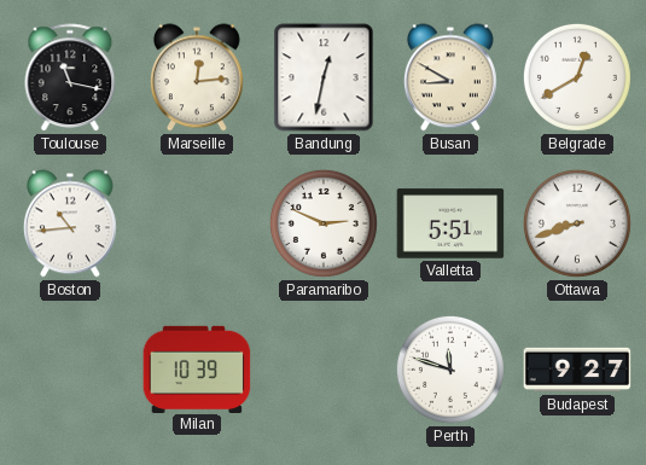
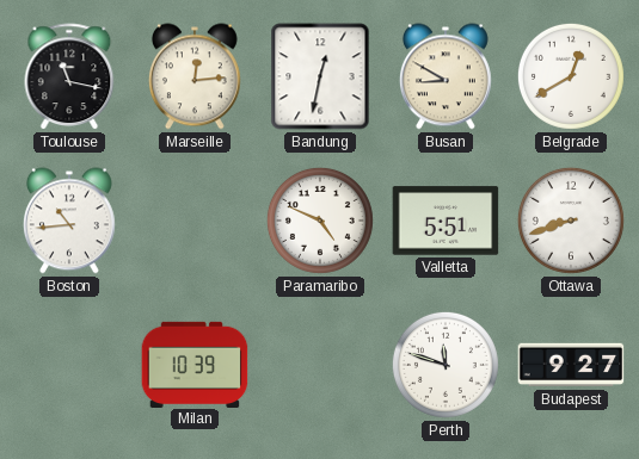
Paramaribo: 2:49 -> 4:49 (320, 221)
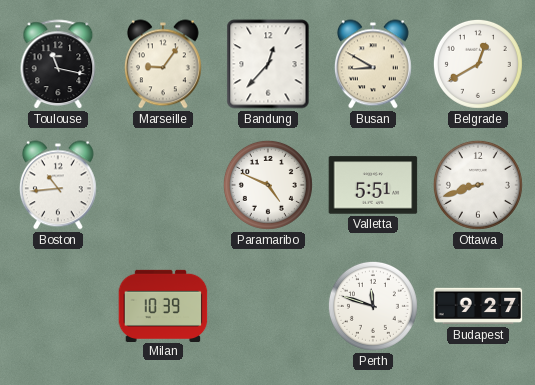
Marseille: 12:14 -> 9:06 (163, 64)
Bandung: 12:32 -> 12:37 (268, 64)
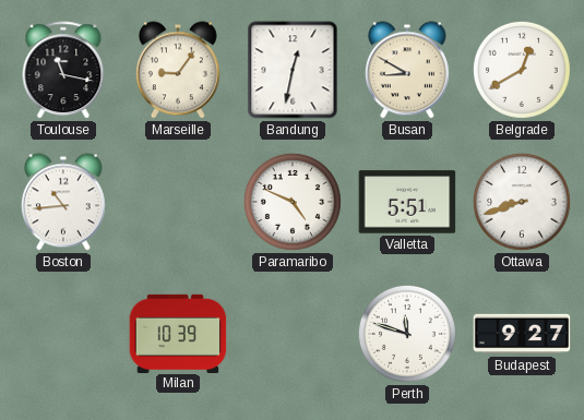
Bandung: 12:37 -> 12:32 (293, 70)
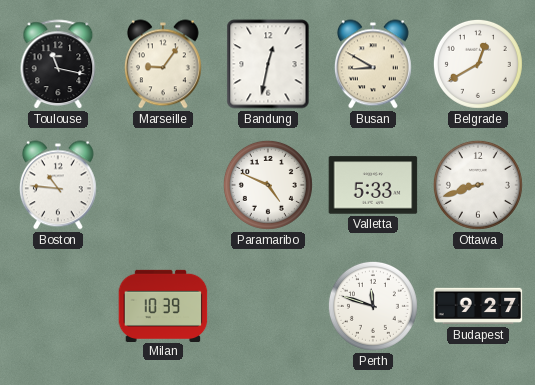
Boston: 10:44 -> 10:46 (58, 185)
Valletta: 5:51 -> 5:33 (373, 185)
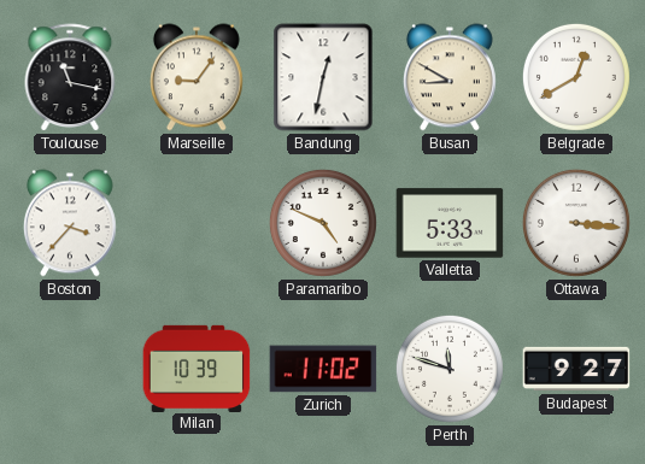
Boston: 10:46 -> 3:37 (70, 223)
Ottawa: 8:42 -> 3:16 (576, 223)
Zurich: none -> 11:02 (323, 369)
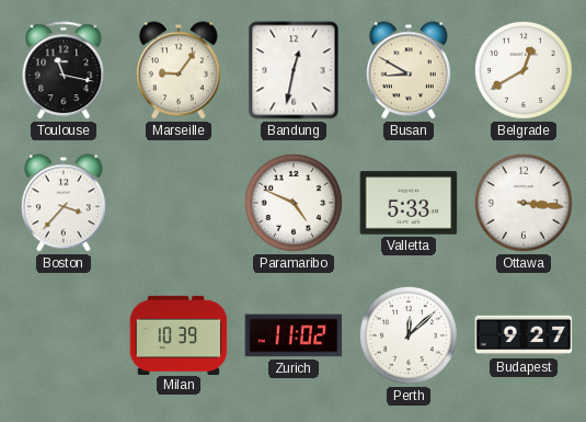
Perth: 11:48 -> 12:08 (409, 335)
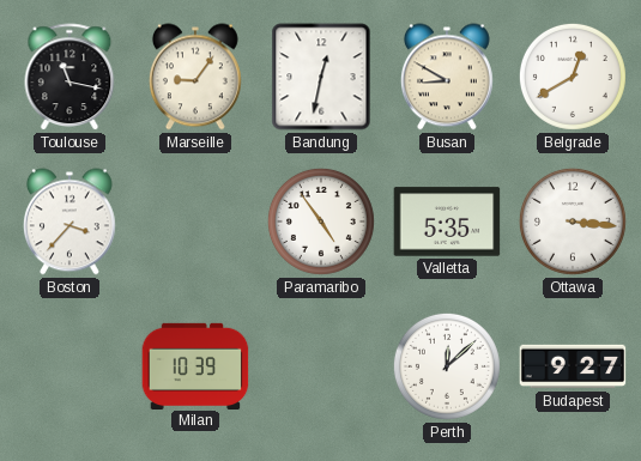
Paramaribo: 4:49 -> 4:54 (321, 222)
Valletta: 5:33 -> 5:35 (447, 222)
Zurich: 11:02 -> none (294, 335)
